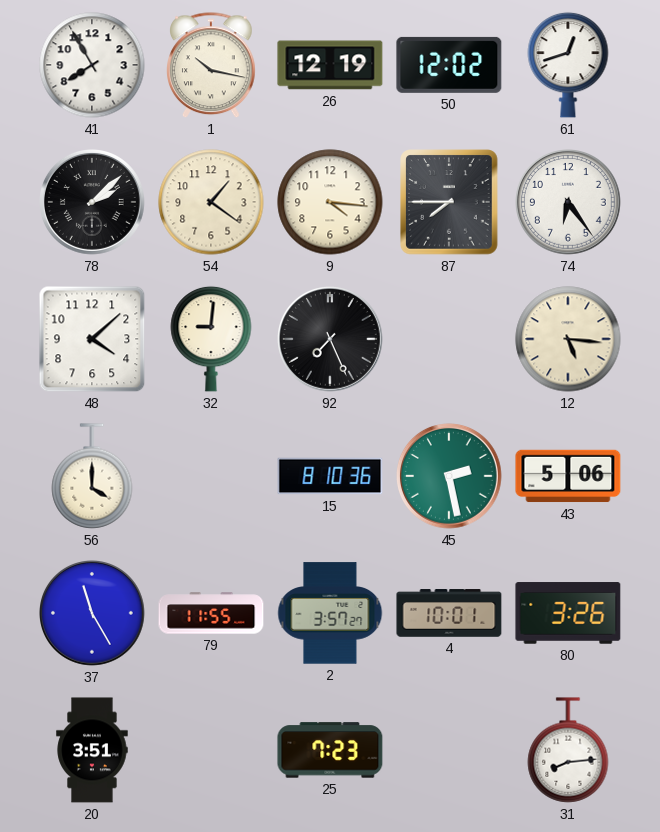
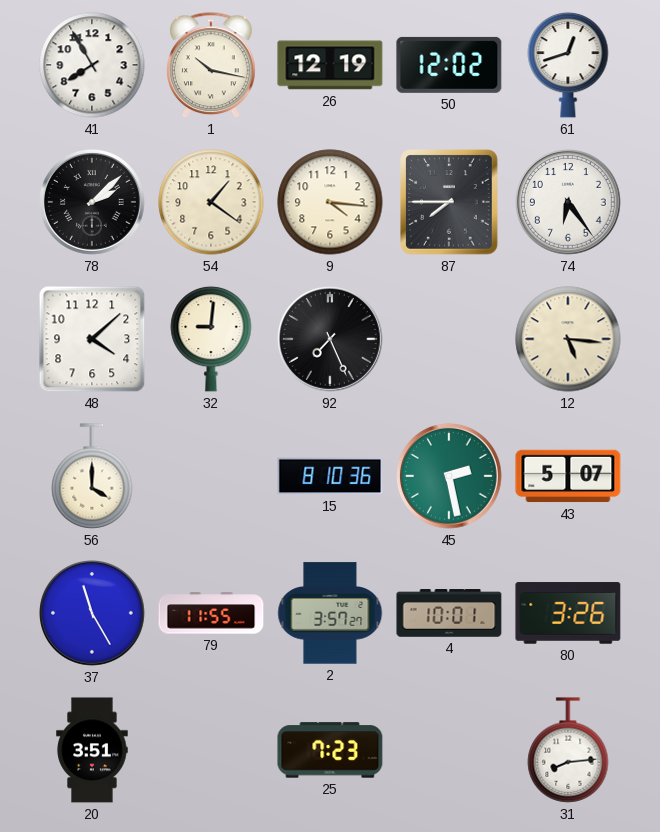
43: 5:06 -> 5:07 (568, 476)
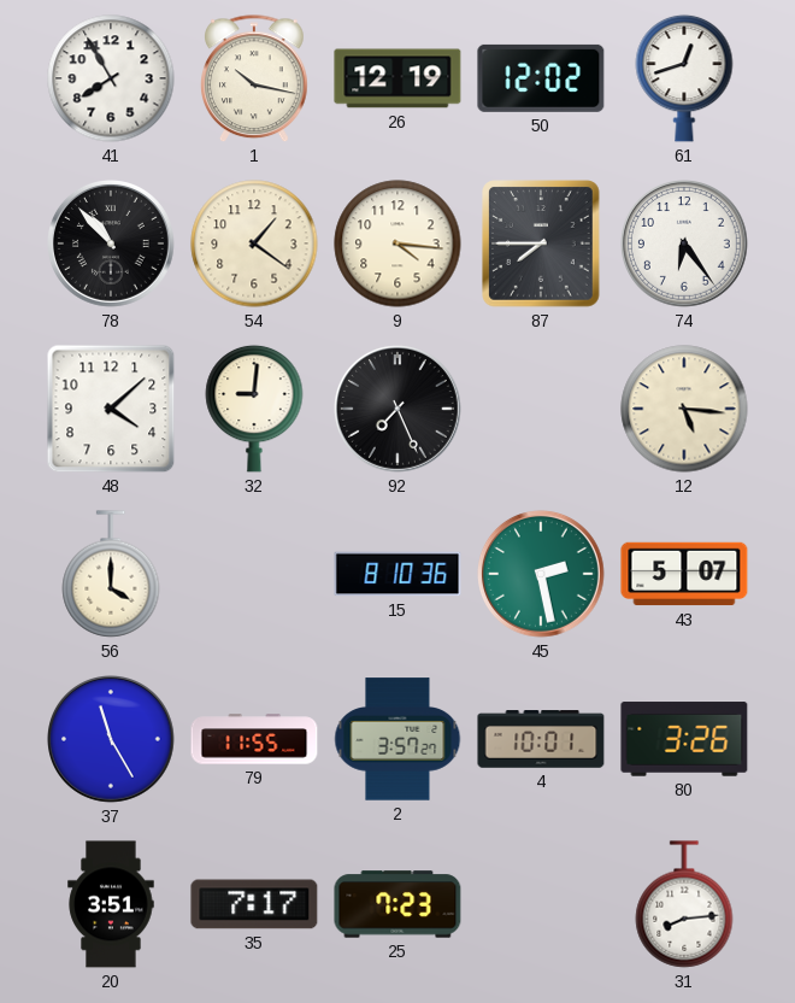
78: 2:08 -> 10:53 (112, 245)
35: none -> 7:17 (254, 904)
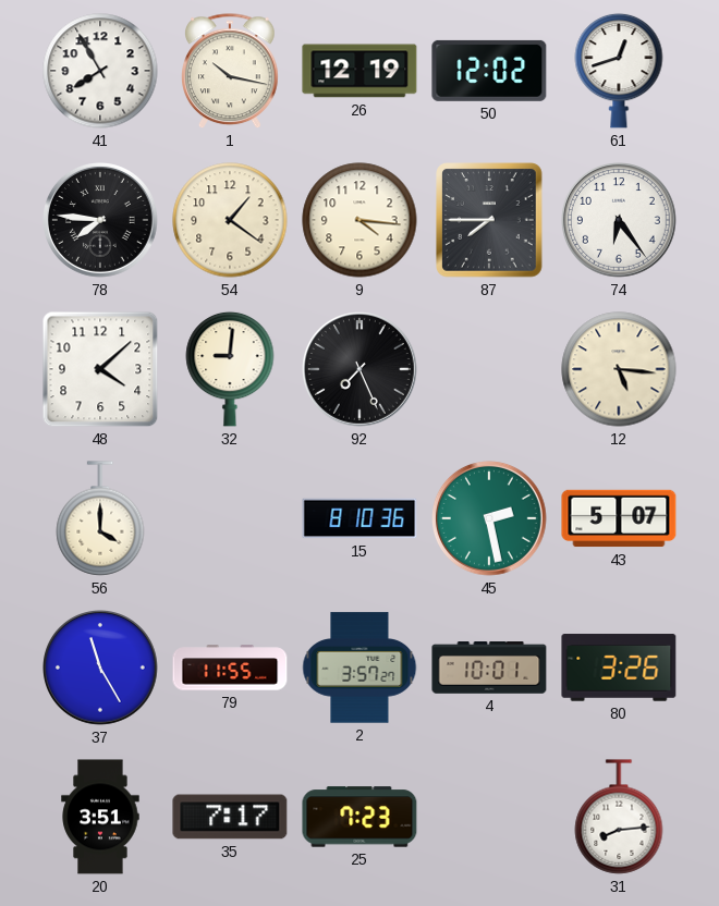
78: 10:53 -> 7:46 (101, 221)
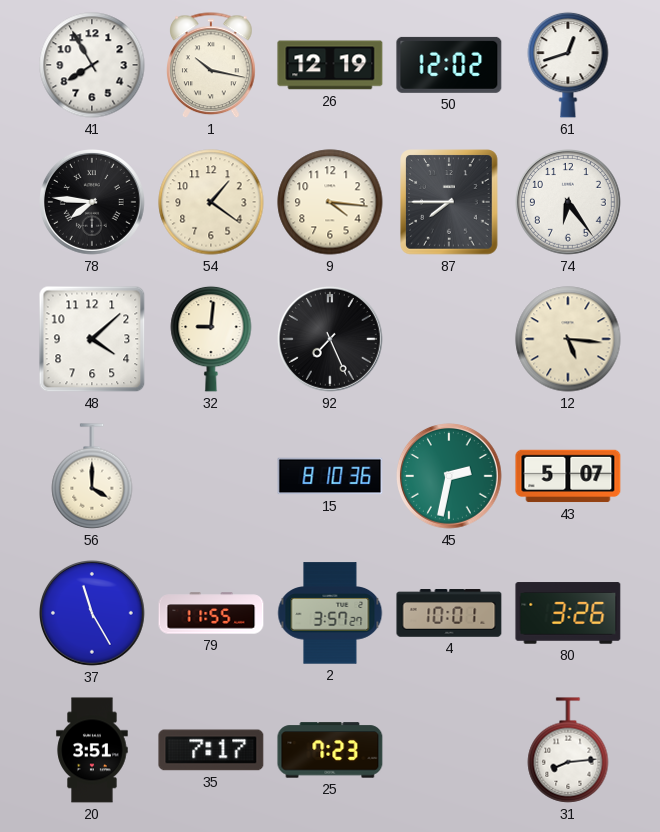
45: 2:28 -> 2:32 (450, 477)
